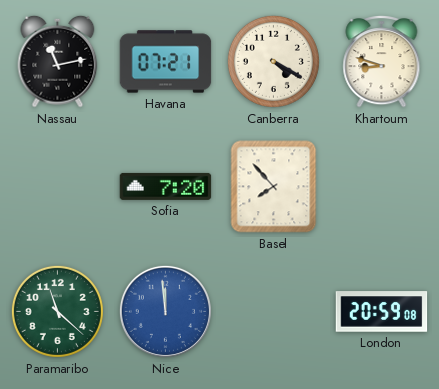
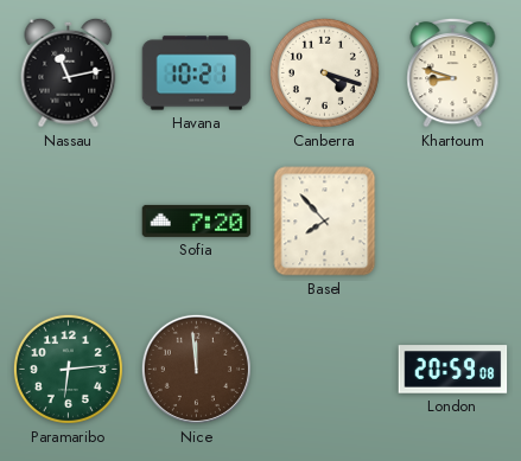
Havana: 07:21 -> 10:21 (197, 73)
Canberra: 4:20 -> 4:18 (324, 72)
Paramaribo: 11:22 -> 6:14 (68, 369)
Nice dial: blue -> brown (196, 369)
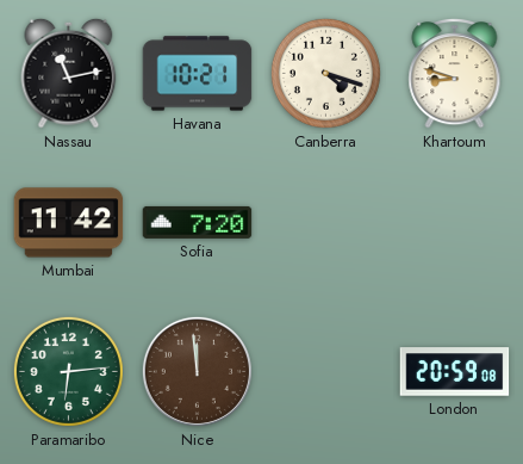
Mumbai: none -> 11:42 (69, 223)
Basel: 7:53 -> none (325, 222)
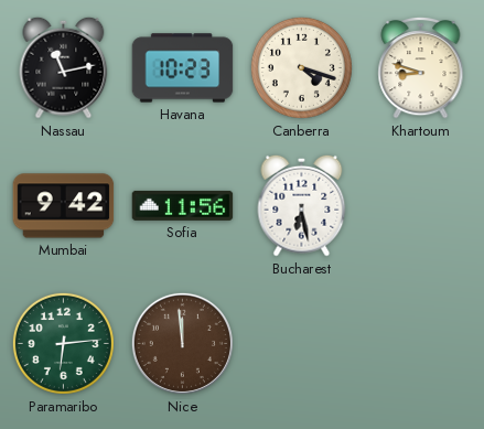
Havana: 10:21 -> 10:23 (183, 68)
Mumbai: 11:42 -> 9:42 (64, 206)
Sofia: 7:20 -> 11:56 (183, 205)
Bucharest: none -> 6:28 (302, 205)
London: 20:59 -> none (455, 372)
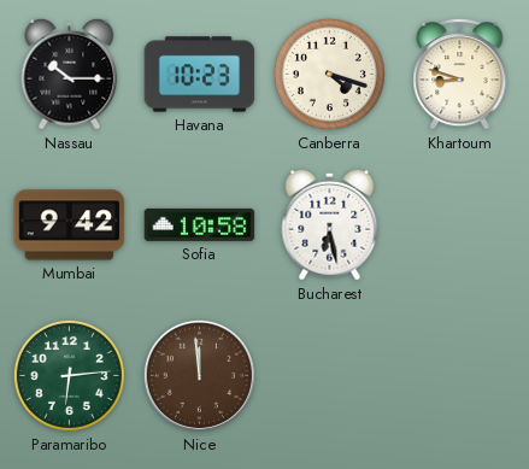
Nassau: 11:13 -> 10:15 (70, 74)
Sofia: 11:56 -> 10:58 (200, 224)
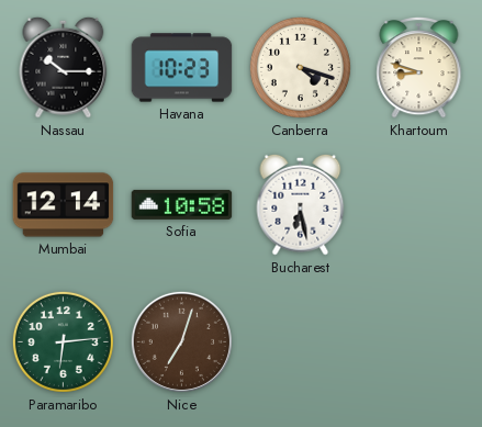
Mumbai: 9:42 -> 12:14 (64, 205)
Nice: 11:59 -> 7:03 (181, 341)
